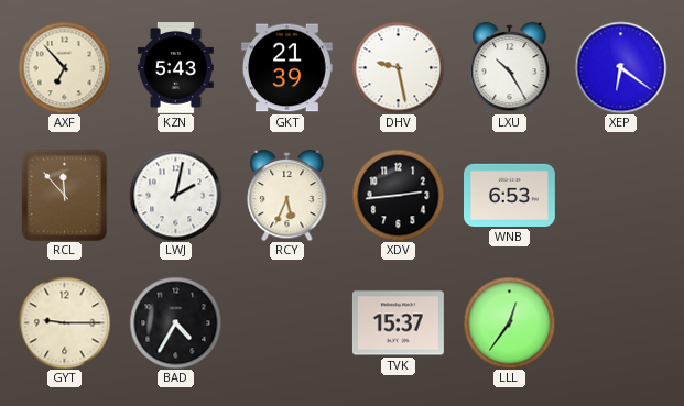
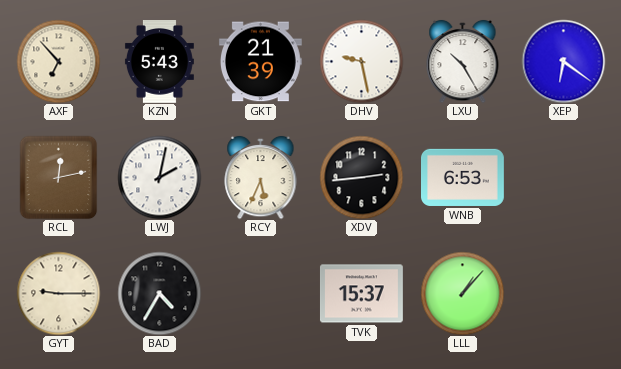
RCL: 11:53 -> 12:13 (59, 177)
LLL: 12:36 -> 1:07 (462, 293)
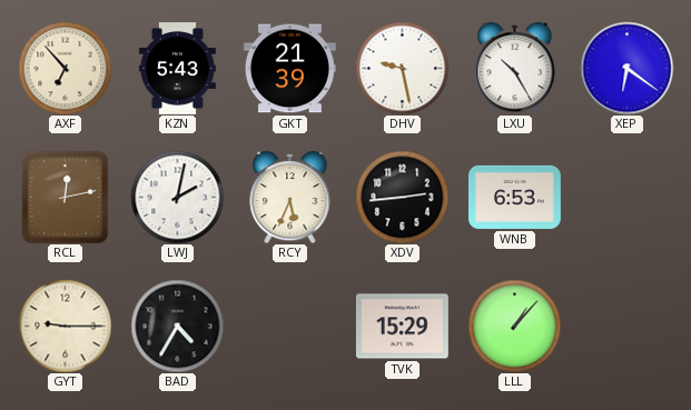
TVK: 15:37 -> 15:29 (402, 327)
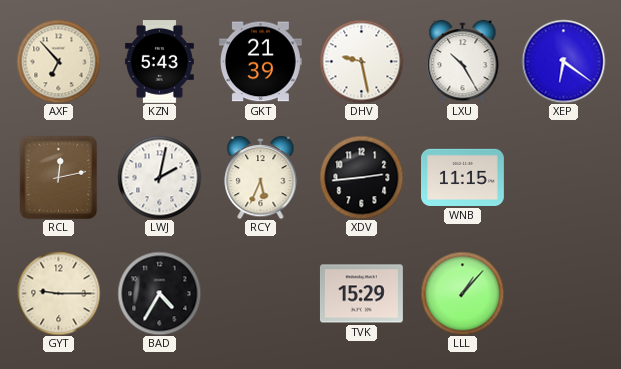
WNB: 6:53 -> 11:15 (463, 177)
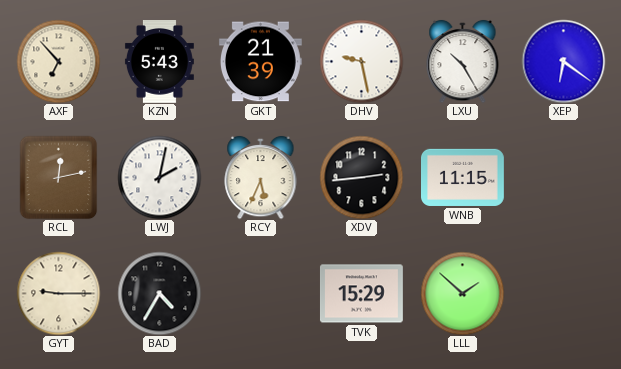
LLL: 1:07 -> 1:52 (462, 293)
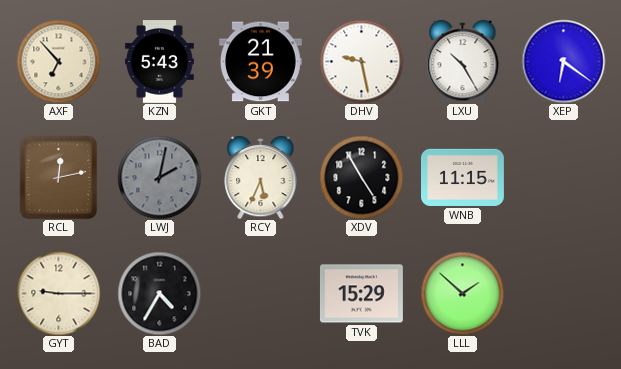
LWJ dial: white -> grey (159, 177)
XDV: 2:44 -> 4:55 (361, 177)
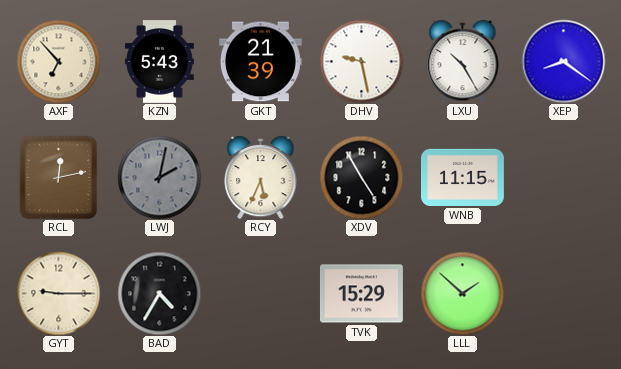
XEP: 6:21 -> 8:21 (563, 61)
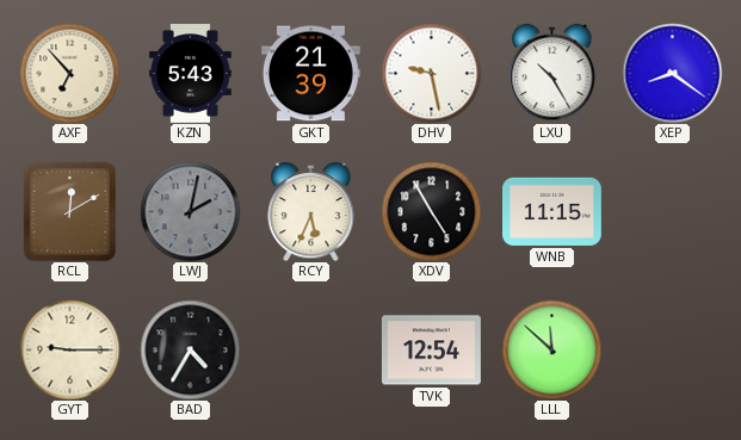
RCL: 12:13 -> 12:10 (70, 211)
TVK: 15:29 -> 12:54 (431, 351)
LLL: 1:52 -> 11:52 (551, 349)
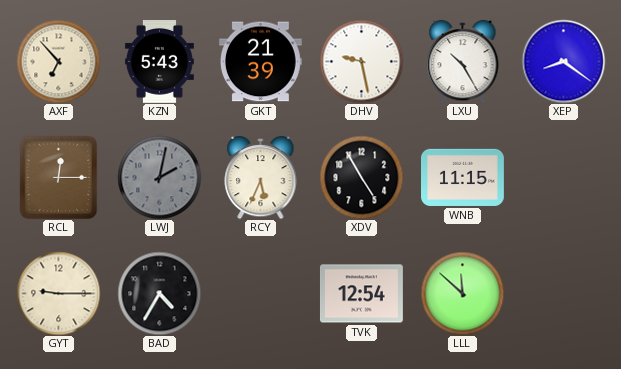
RCL: 12:10 -> 12:15 (59, 177)
